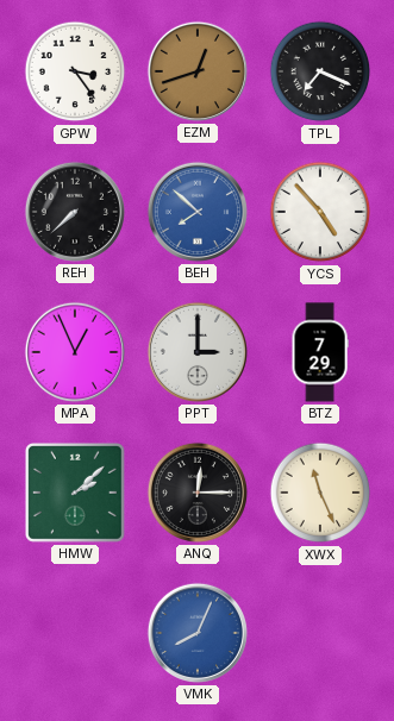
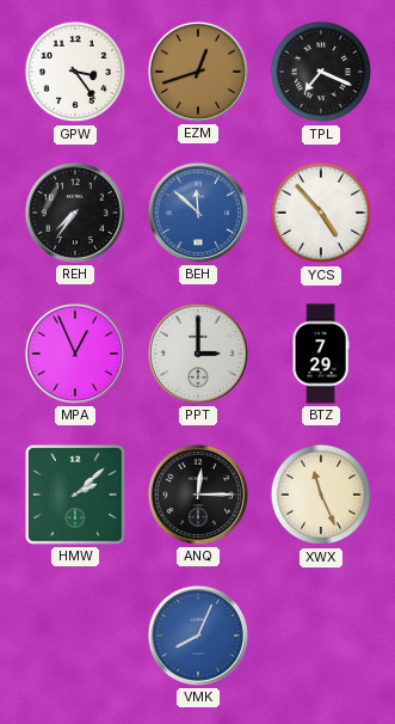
REH: 7:38 -> 7:36 (75, 213)
BEH: 7:52 -> 11:52 (198, 213)
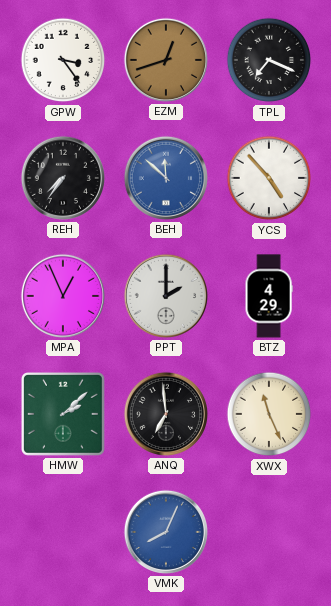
PPT: 3:00 -> 2:00 (166, 296)
BTZ: 7:29 -> 4:29 (269, 296)
ANQ: 12:15 -> 6:59 (166, 414)
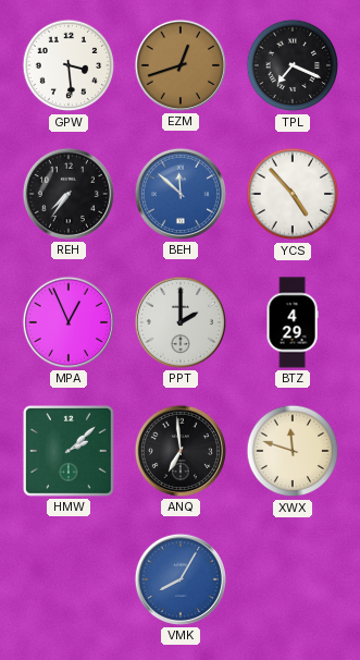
GPW: 3:24 -> 3:29 (69, 65)
XWX: 11:26 -> 11:48 (293, 451)
VMK: 8:04 -> 8:05 (181, 579)
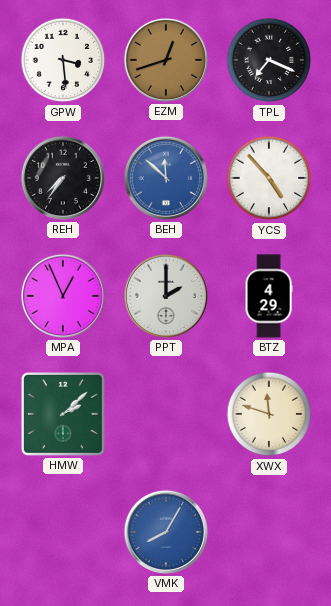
ANQ: 6:59 -> none (181, 451)
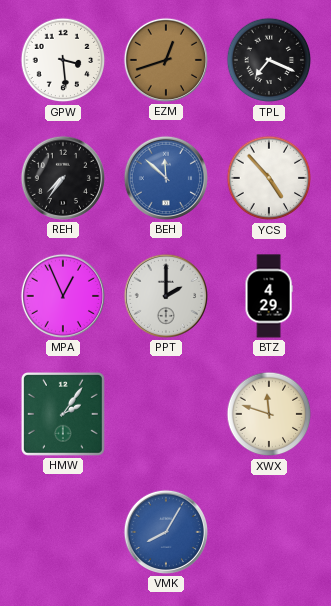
HMW: 2:08 -> 2:06 (63, 414)
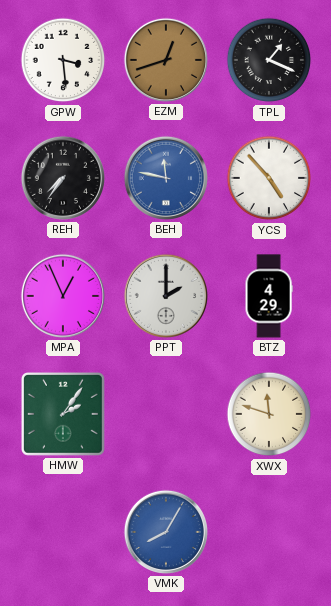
TPL: 7:19 -> 1:19 (269, 60)
BEH: 11:52 -> 11:47 (166, 178)
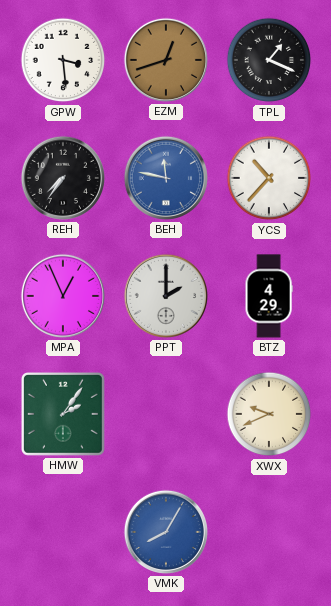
YCS: 4:53 -> 10:37 (269, 178)
XWX: 11:48 -> 9:41 (269, 414)
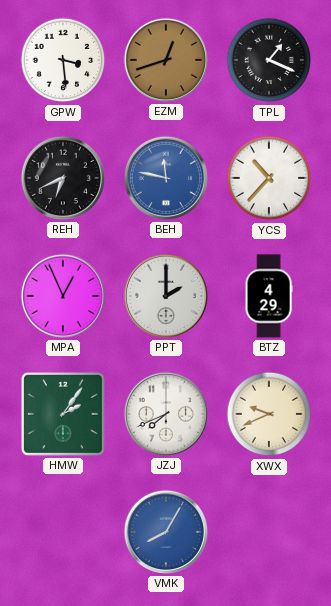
REH: 7:36 -> 6:41 (63, 178)
JZJ: none -> 7:41 (166, 414)
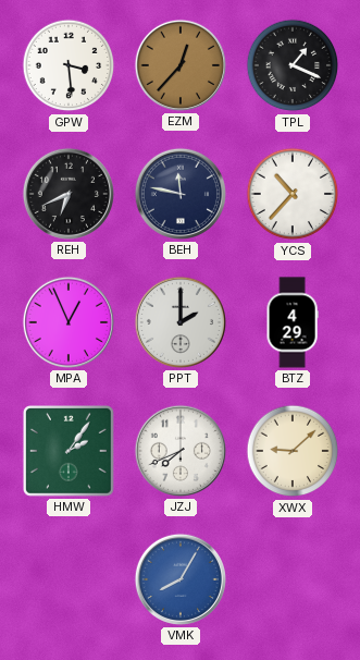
EZM: 12:42 -> 12:37 (181, 65)
BEH dial: blue -> navy (181, 194)
XWX: 9:41 -> 9:08 (293, 451)
